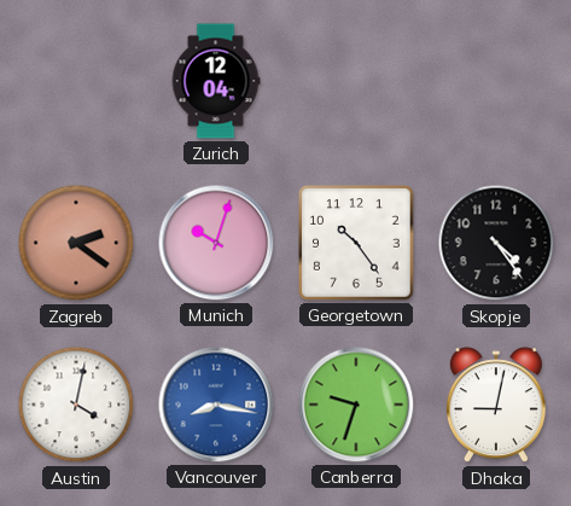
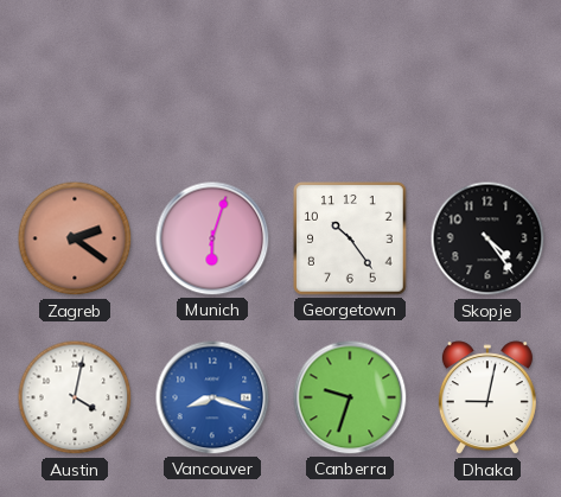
Zurich: 12:04 -> none (216, 81)
Munich: 10:03 -> 6:03 (212, 238)
Vancouver: 8:17 -> 8:18 (212, 397)
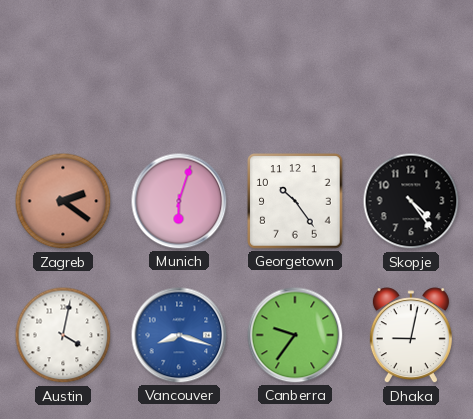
Canberra: 9:33 -> 9:36 (295, 335)
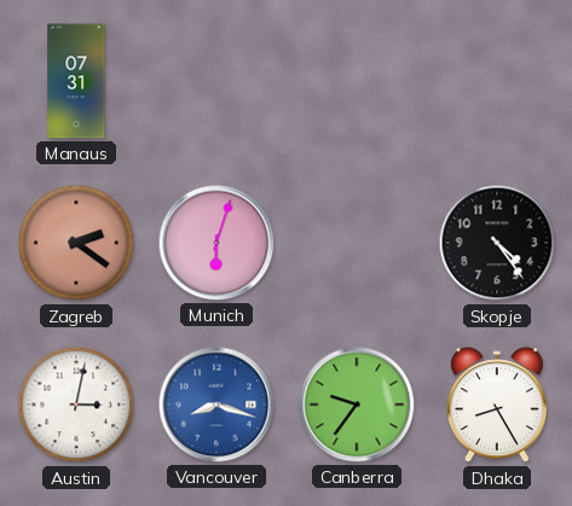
Manaus: none -> 07:31 (76, 81)
Georgetown: 10:24 -> none (295, 201)
Austin: 4:02 -> 3:02 (76, 405)
Dhaka: 9:02 -> 8:25 (497, 406)
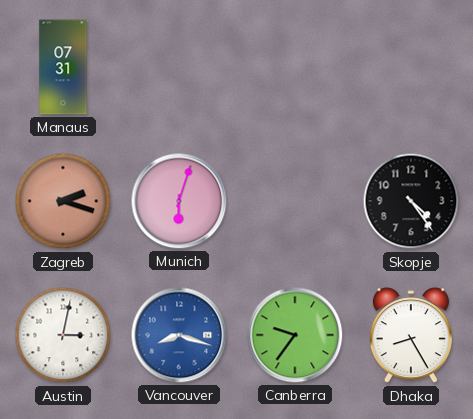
Zagreb: 2:21 -> 2:18 (63, 201)
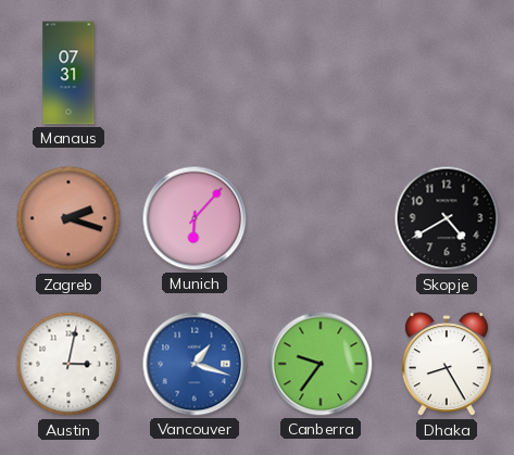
Munich: 6:03 -> 6:07 (195, 218)
Skopje: 4:24 -> 4:40 (447, 218)
Vancouver: 8:18 -> 1:18 (195, 364)
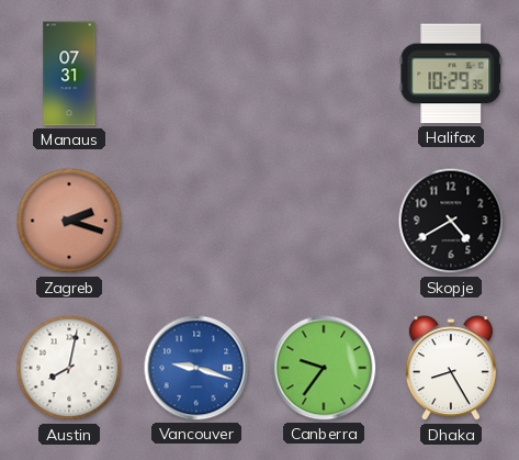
Halifax: none -> 10:29 (451, 74)
Munich: 6:07 -> none (195, 218)
Austin: 3:02 -> 8:02 (69, 368)
Vancouver: 1:18 -> 9:18 (196, 368)
